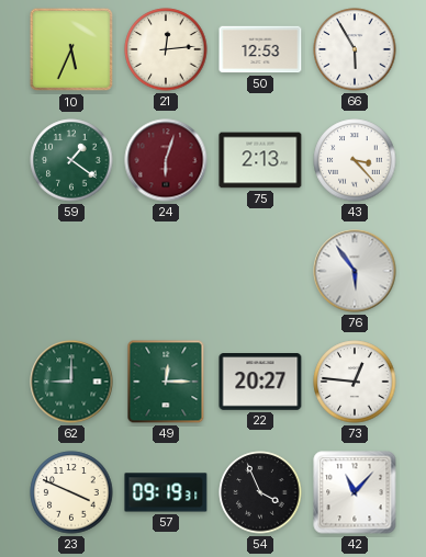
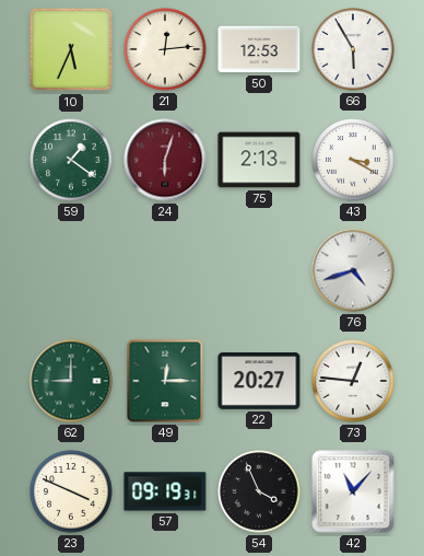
43: 3:23 -> 3:20 (353, 160)
76: 5:54 -> 4:42 (353, 270)
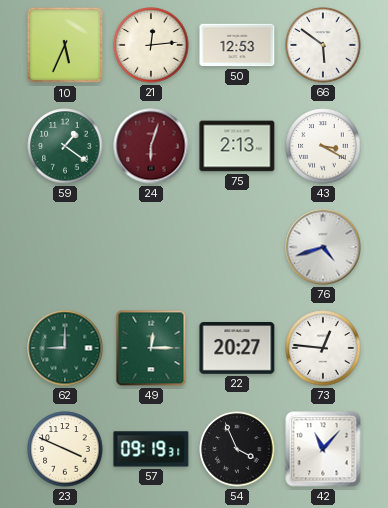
66: 5:55 -> 5:51 (323, 45)
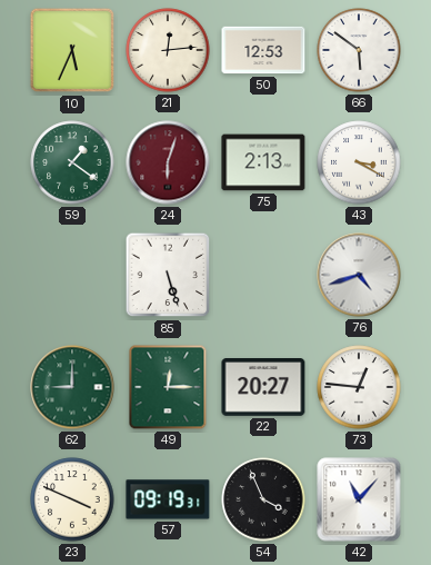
85: none -> 5:27 (168, 275)
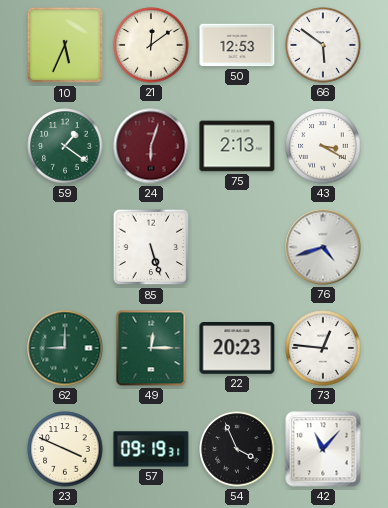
21: 12:14 -> 12:09 (151, 45)
22: 20:27 -> 20:23 (237, 349)
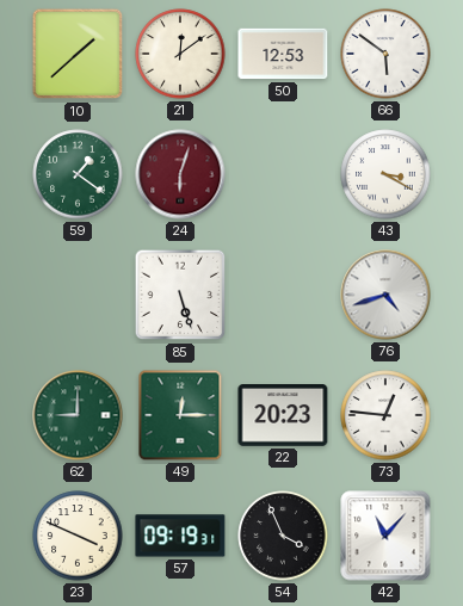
10: 5:34 -> 1:38 (78, 54)
75: 2:13 -> none (237, 146)
